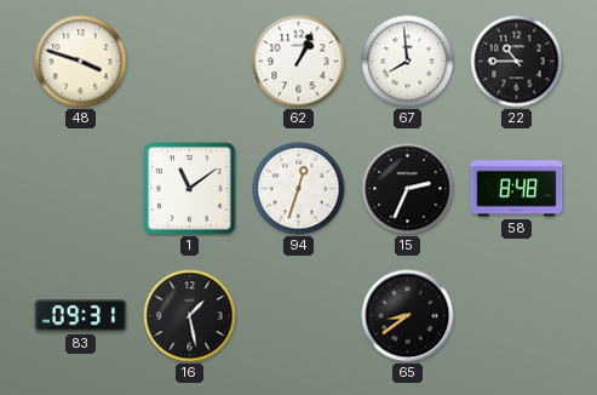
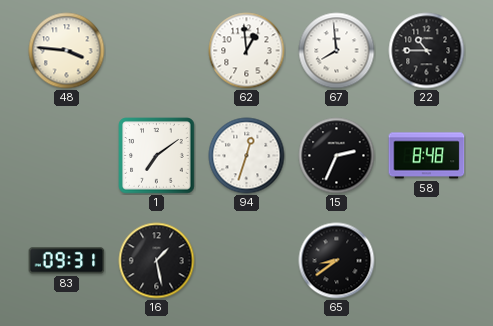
48: 3:48 -> 3:46 (67, 51)
62: 1:04 -> 12:59 (247, 51)
1: 11:09 -> 7:09 (157, 156)
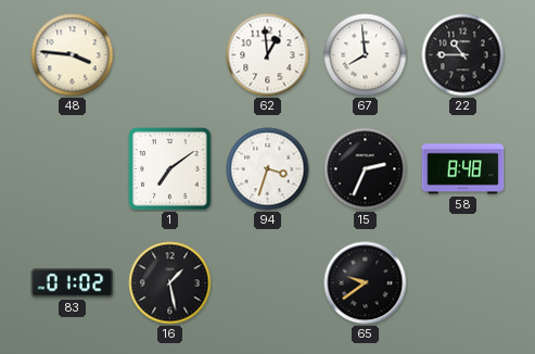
94: 12:33 -> 3:33 (268, 169)
83: 09:31 -> 01:02 (73, 283)
65: 8:39 -> 9:39 (366, 283)
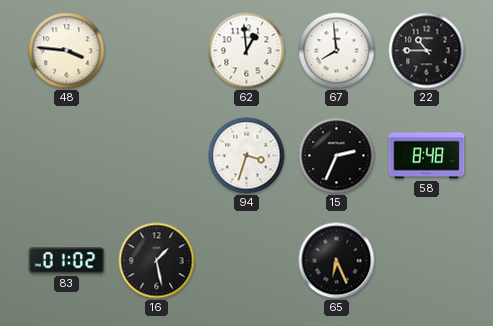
1: 7:09 -> none (170, 169)
65: 9:39 -> 6:26 (337, 261)
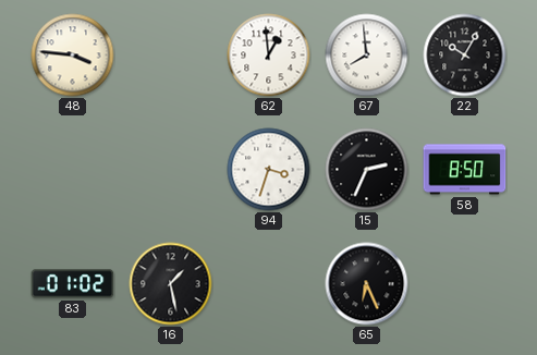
22: 10:45 -> 10:05 (465, 56)
58: 8:48 -> 8:50 (465, 170)
